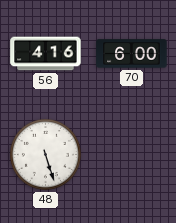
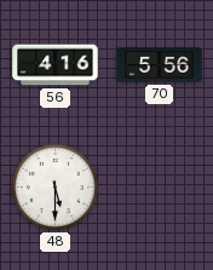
70: 6:00 -> 5:56 (160, 65)
48: 5:27 -> 5:30 (54, 186)
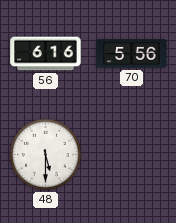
56: 4:16 -> 6:16 (46, 54)
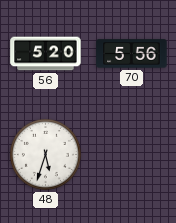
56: 6:16 -> 5:20 (46, 54)
48: 5:30 -> 5:33 (45, 154)
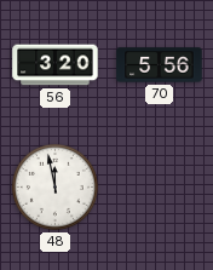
56: 5:20 -> 3:20 (56, 65)
48: 5:33 -> 11:58 (54, 186)
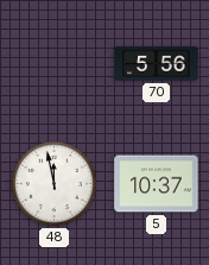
56: 3:20 -> none (56, 65)
5: none -> 10:37 (157, 184)
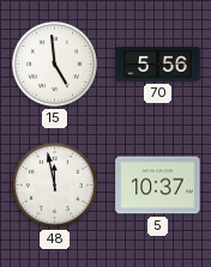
15: none -> 4:59 (54, 63)
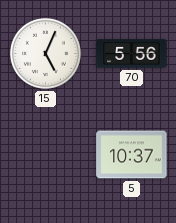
15: 4:59 -> 5:04 (45, 53)
48: 11:58 -> none (54, 184)
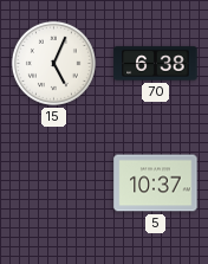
70: 5:56 -> 6:38 (156, 64)
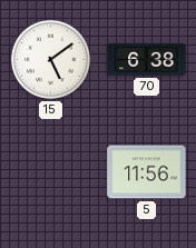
15: 5:04 -> 5:09 (50, 59)
5: 10:37 -> 11:56 (147, 172)
